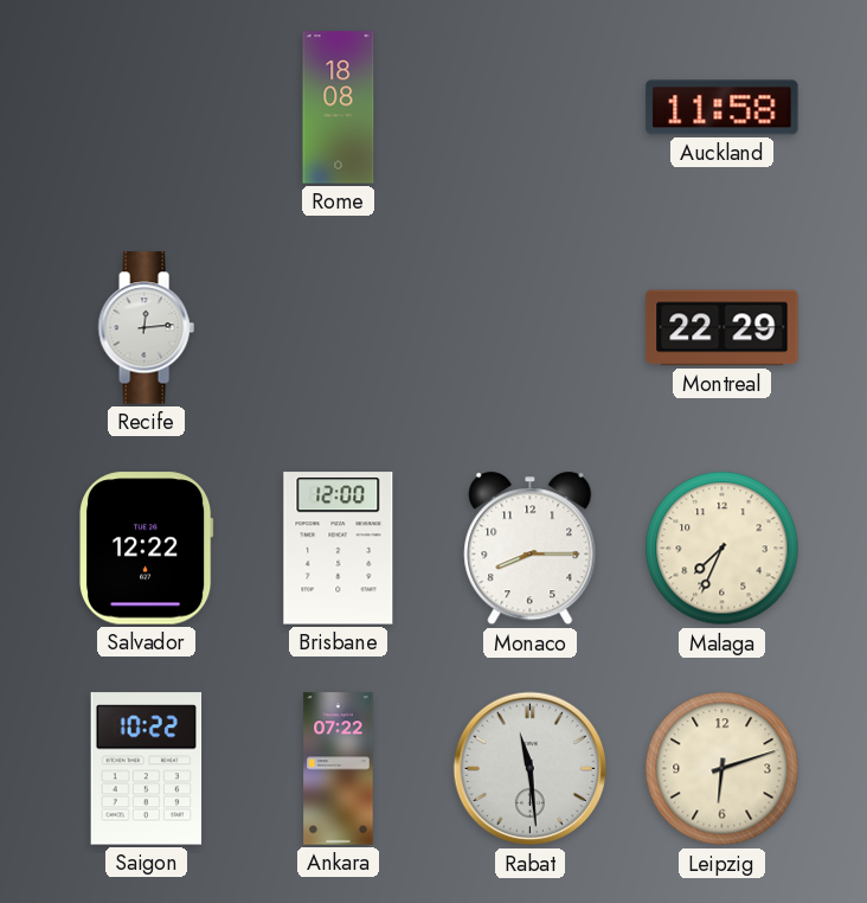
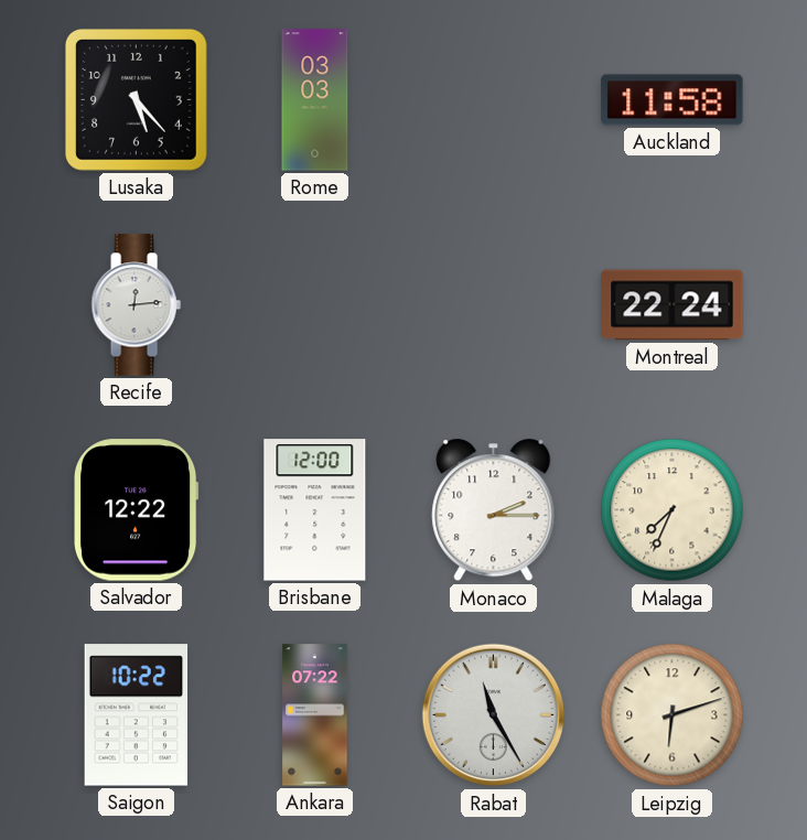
Lusaka: none -> 5:23 (136, 99)
Rome: 18:08 -> 03:03 (315, 100)
Montreal: 22:29 -> 22:24 (672, 305)
Monaco: 8:15 -> 2:15 (494, 510)
Rabat: 11:29 -> 11:25 (494, 715)
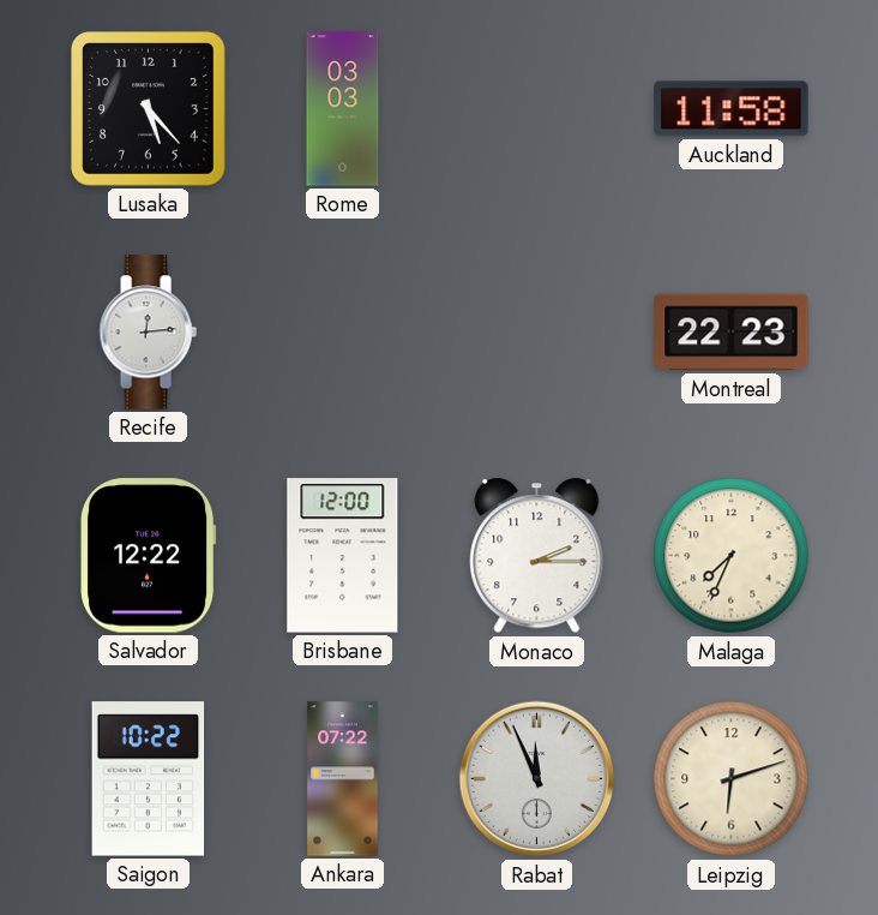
Montreal: 22:24 -> 22:23 (732, 333)
Rabat: 11:25 -> 11:56 (537, 779)
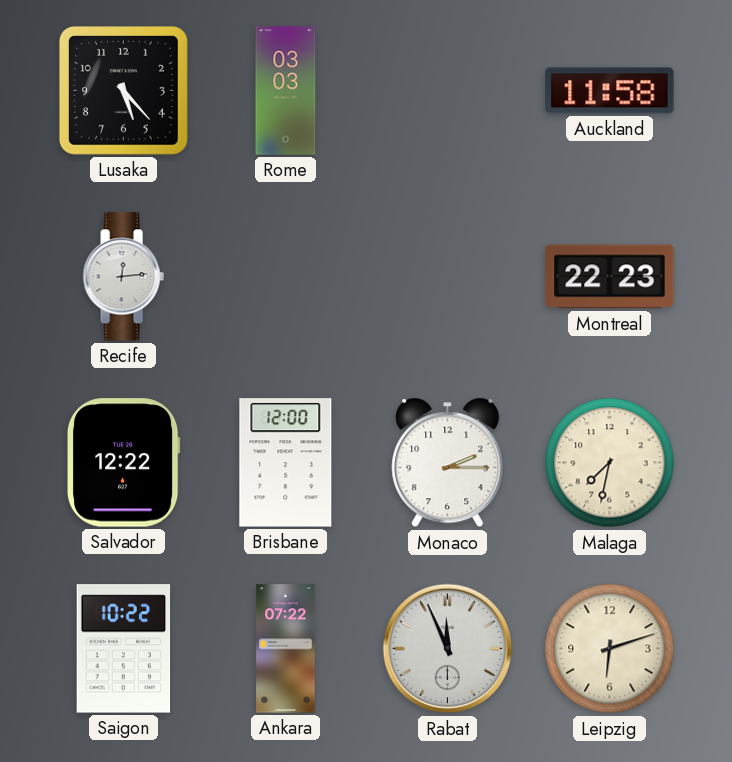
Malaga: 7:34 -> 7:32 (610, 463)
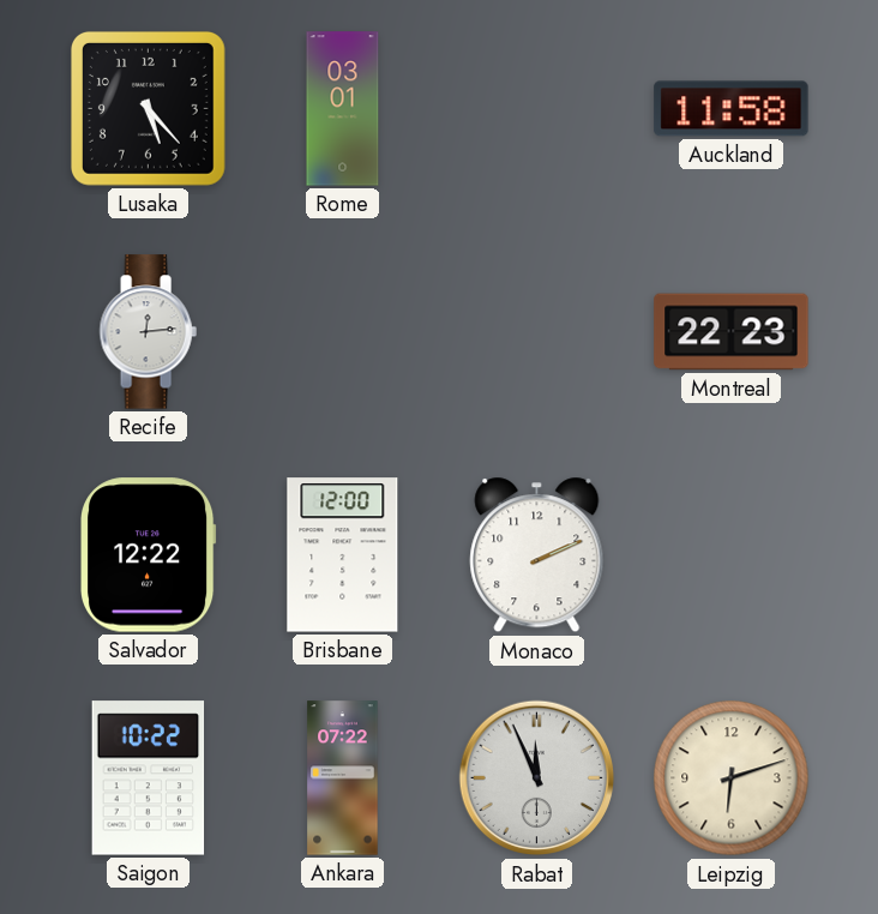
Rome: 03:03 -> 03:01 (343, 109)
Monaco: 2:15 -> 2:11 (537, 555)
Malaga: 7:32 -> none (610, 463)
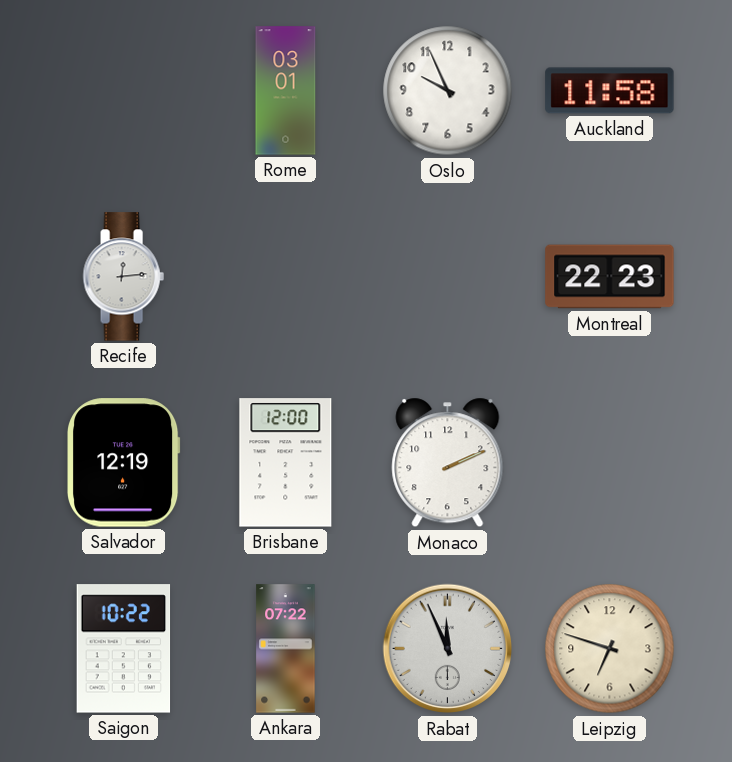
Lusaka: 5:23 -> none (148, 108)
Oslo: none -> 9:56 (448, 91)
Salvador: 12:22 -> 12:19 (123, 463)
Leipzig: 6:12 -> 6:48 (610, 649)
